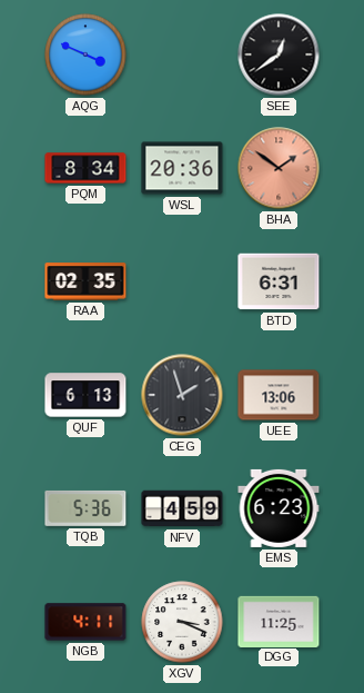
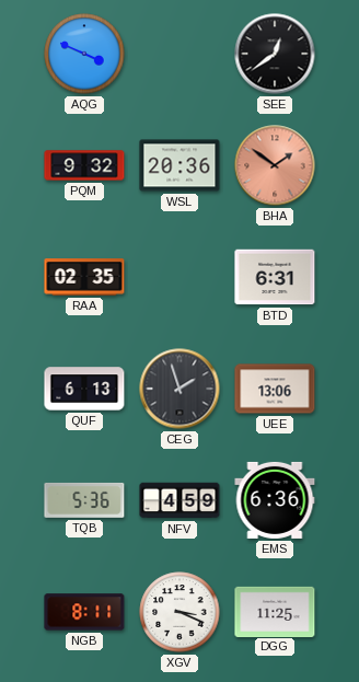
PQM: 8:34 -> 9:32 (84, 165)
EMS: 6:23 -> 6:36 (275, 500)
NGB: 4:11 -> 8:11 (84, 612)
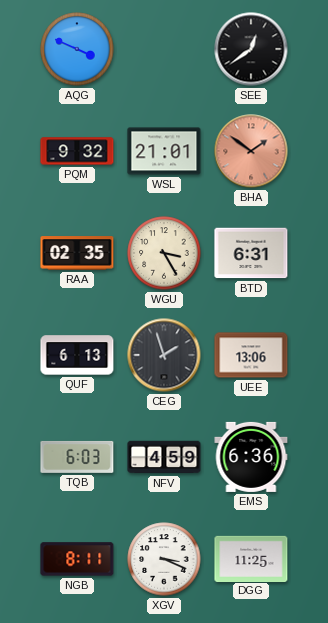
WSL: 20:36 -> 21:01 (164, 151)
WGU: none -> 3:25 (164, 253)
TQB: 5:36 -> 6:03 (77, 457)
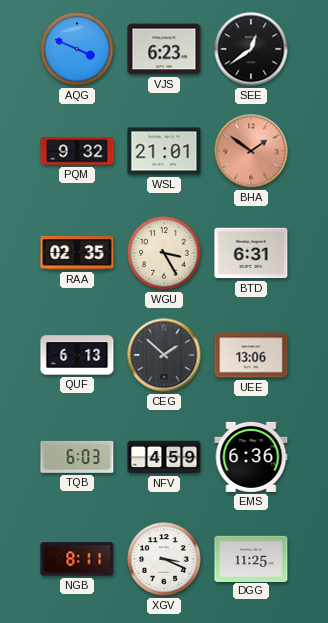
VJS: none -> 6:23 (164, 49)
CEG: 1:57 -> 1:52 (164, 355)
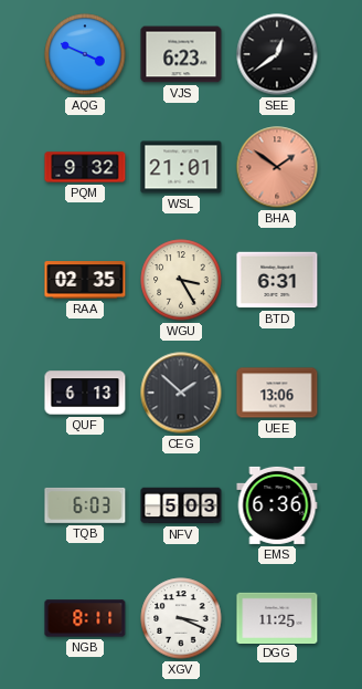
NFV: 4:59 -> 5:03 (181, 505)
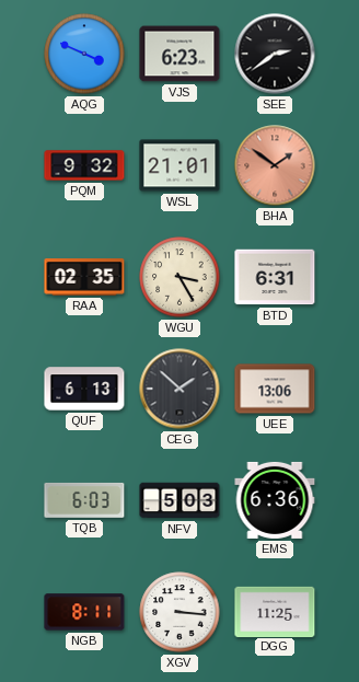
SEE: 12:39 -> 2:39 (275, 54)
XGV: 3:19 -> 3:16 (179, 612)
